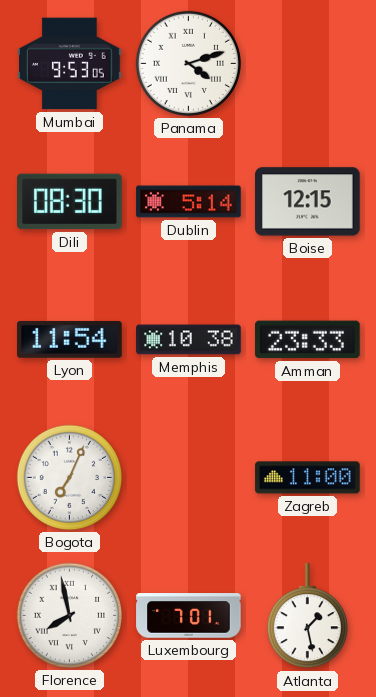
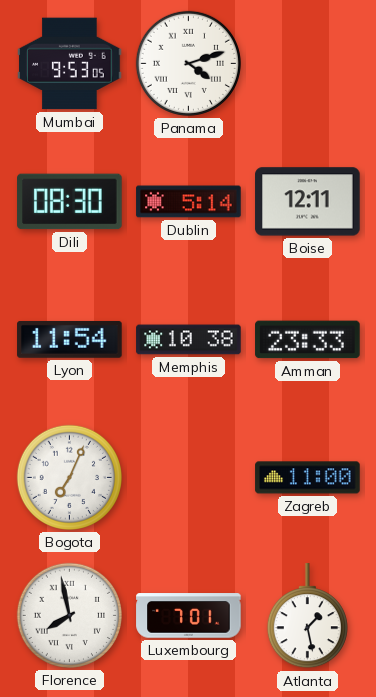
Boise: 12:15 -> 12:11 (308, 202)
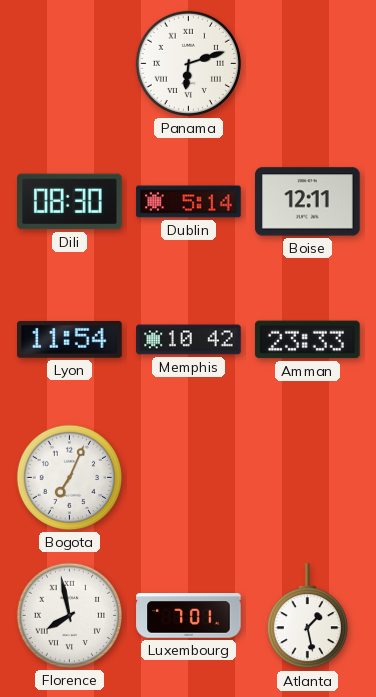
Mumbai: 9:53 -> none (70, 64)
Panama: 4:12 -> 6:12 (188, 63)
Memphis: 10:38 -> 10:42 (189, 340)
Zagreb: 11:00 -> none (308, 478)
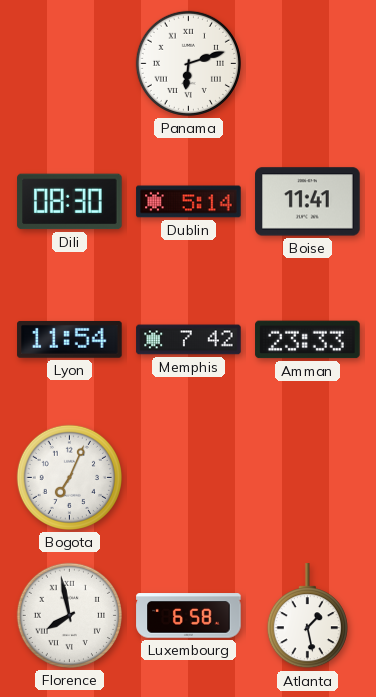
Boise: 12:11 -> 11:41 (308, 202)
Memphis: 10:42 -> 7:42 (189, 340)
Luxembourg: 7:01 -> 6:58 (189, 616)
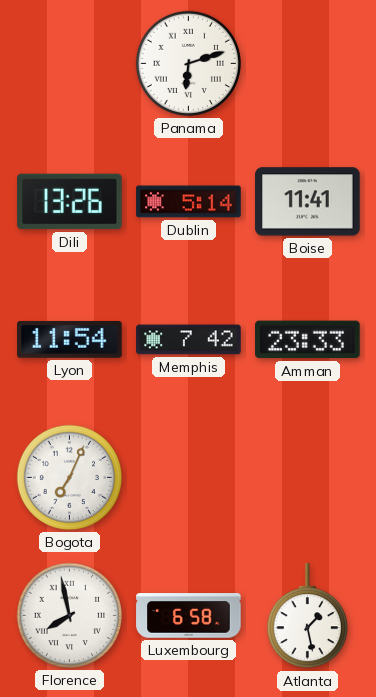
Dili: 08:30 -> 13:26 (70, 202)
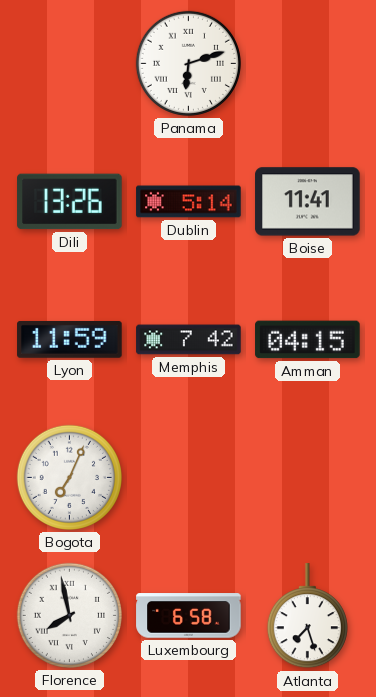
Lyon: 11:54 -> 11:59 (70, 339)
Amman: 23:33 -> 04:15 (308, 340)
Atlanta: 1:28 -> 7:27 (307, 616)
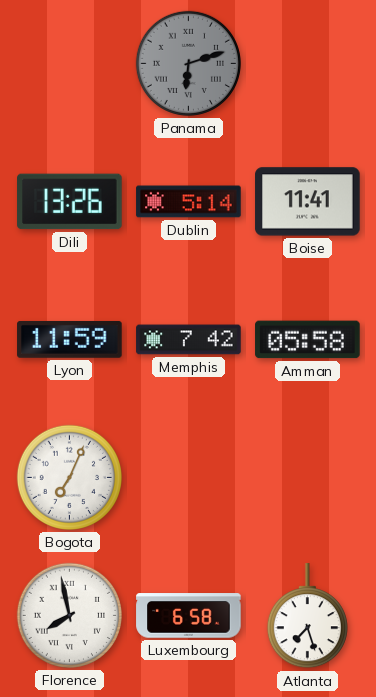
Panama dial: white -> grey (188, 63)
Amman: 04:15 -> 05:58 (308, 340)
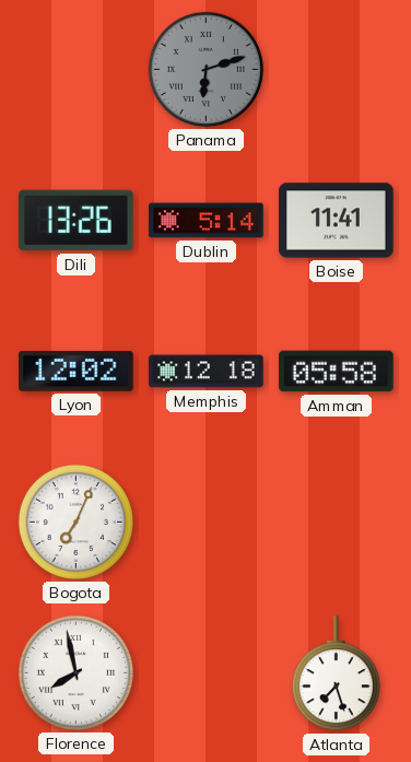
Lyon: 11:59 -> 12:02 (77, 371)
Memphis: 7:42 -> 12:18 (207, 372)
Luxembourg: 6:58 -> none (189, 616)
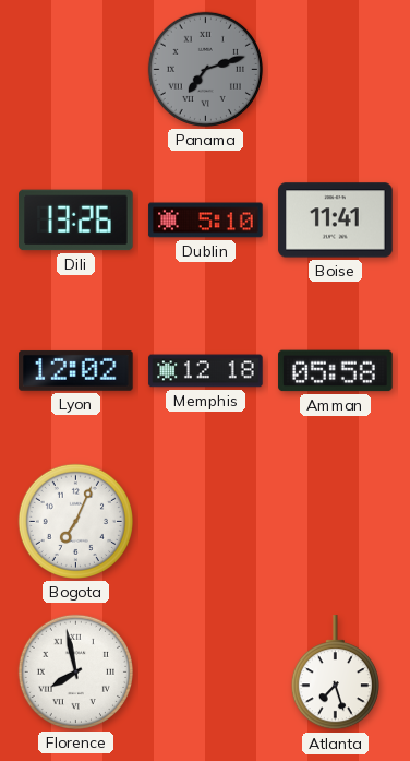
Panama: 6:12 -> 7:12 (205, 69)
Dublin: 5:14 -> 5:10 (206, 221)
